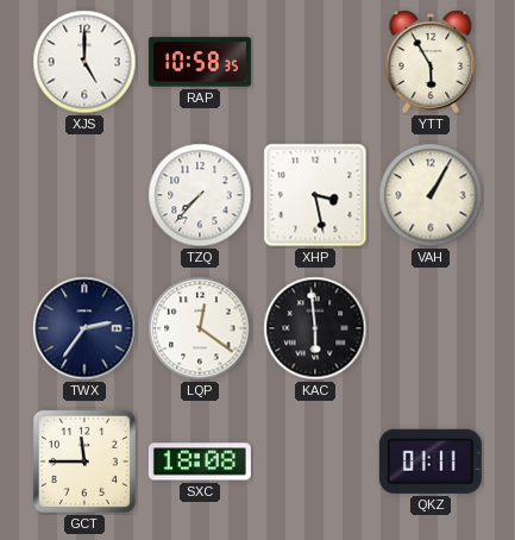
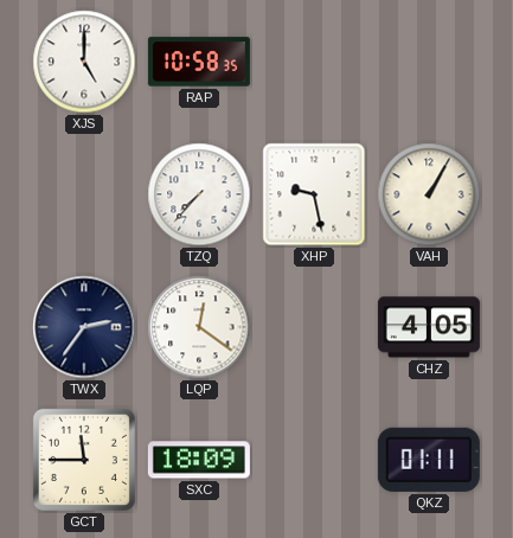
YTT: 5:55 -> none (431, 62)
XHP: 3:28 -> 9:28 (314, 194)
KAC: 5:59 -> none (315, 328)
CHZ: none -> 4:05 (429, 327)
SXC: 18:08 -> 18:09 (199, 460)
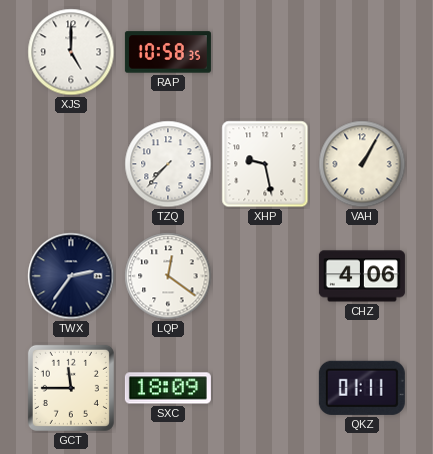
CHZ: 4:05 -> 4:06 (362, 276)
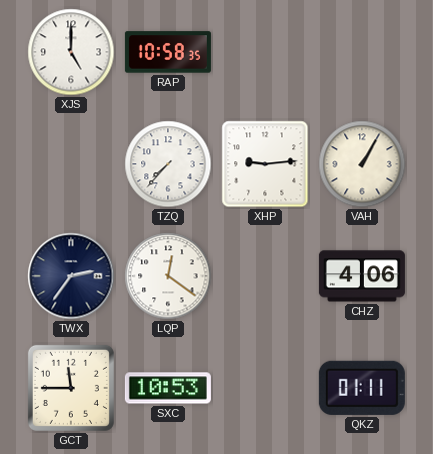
XHP: 9:28 -> 9:14 (265, 164)
SXC: 18:09 -> 10:53 (168, 388)
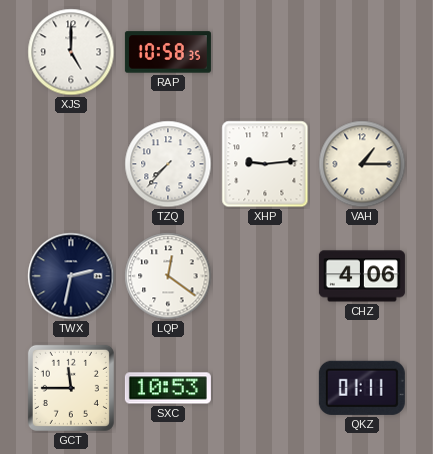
VAH: 1:05 -> 1:15 (362, 164)
TWX: 2:36 -> 2:32 (71, 276)
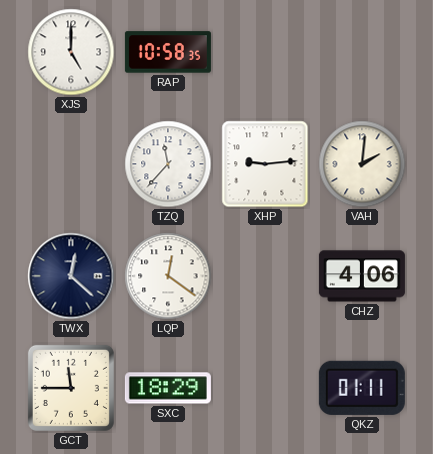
TZQ: 7:37 -> 11:37 (168, 164)
VAH: 1:15 -> 2:01 (362, 164)
TWX: 2:32 -> 12:22 (71, 276)
SXC: 10:53 -> 18:29 (168, 388)
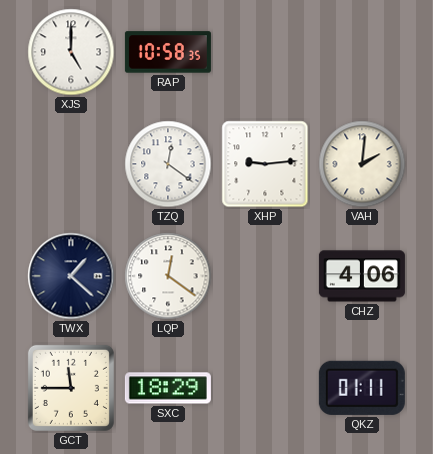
TZQ: 11:37 -> 12:21 (168, 164)
TWX: 12:22 -> 1:22 (71, 276)
